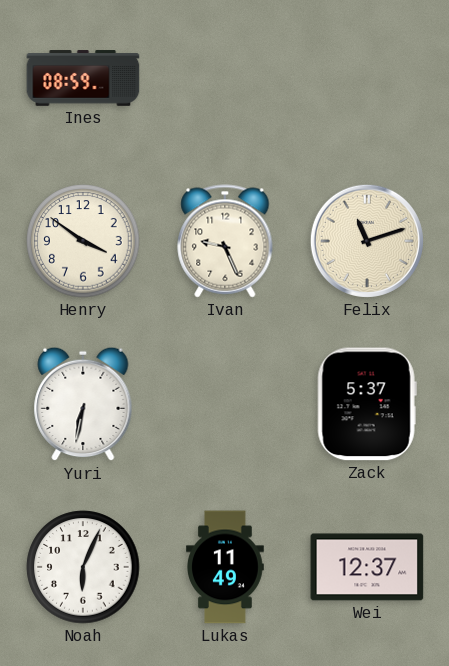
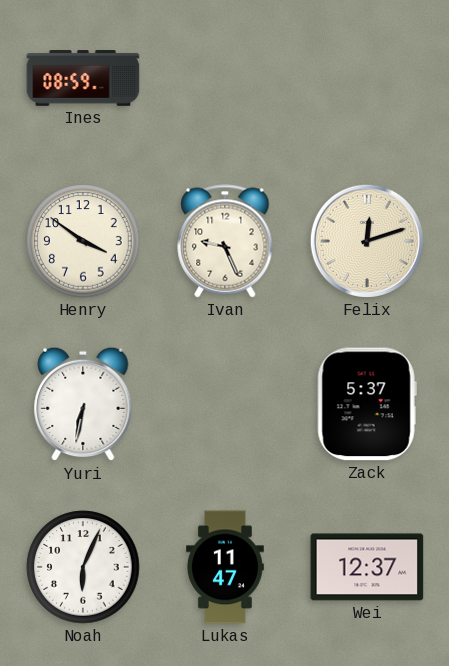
Felix: 11:12 -> 12:12 (367, 241)
Lukas: 11:49 -> 11:47 (226, 567)
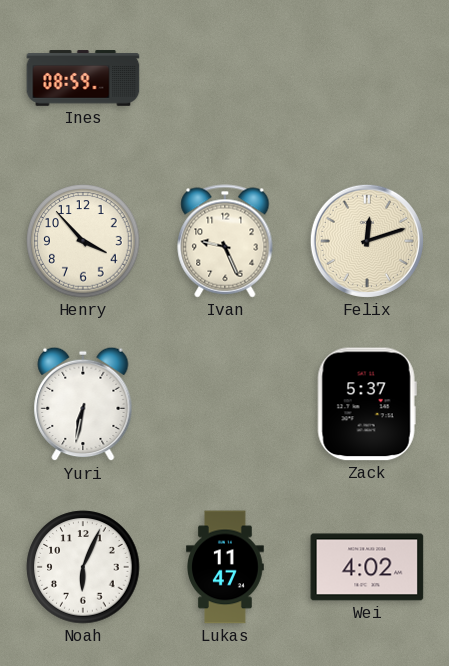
Henry: 3:51 -> 3:53 (83, 241)
Wei: 12:37 -> 4:02 (367, 567)
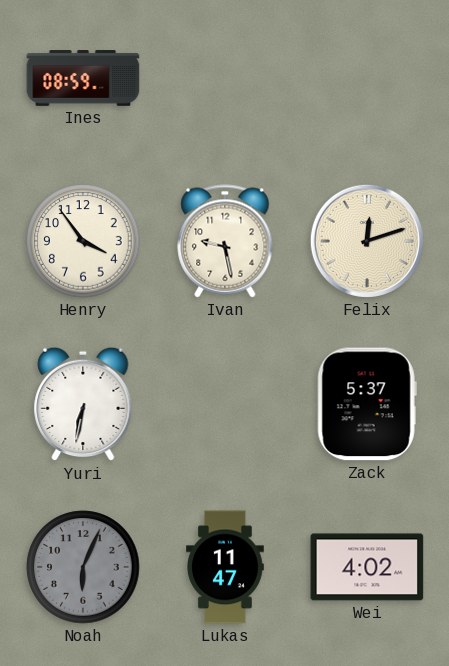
Henry: 3:53 -> 3:54 (83, 241)
Ivan: 9:26 -> 9:28 (225, 241)
Noah dial: white -> grey (83, 567)
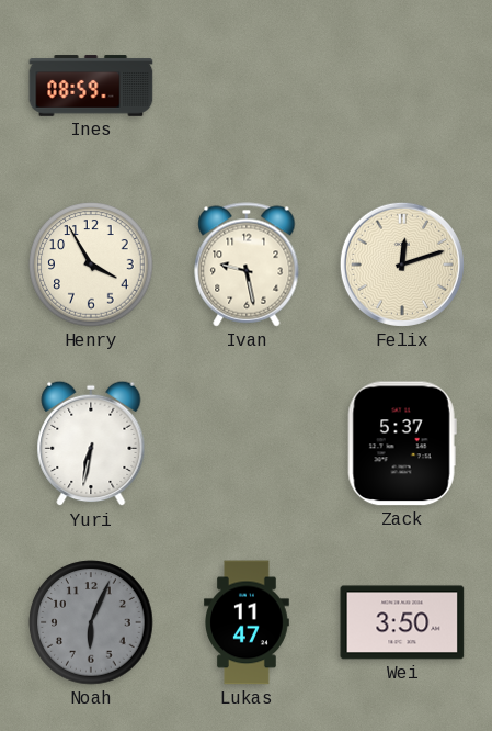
Henry: 3:54 -> 3:55 (91, 265)
Wei: 4:02 -> 3:50 (402, 622)
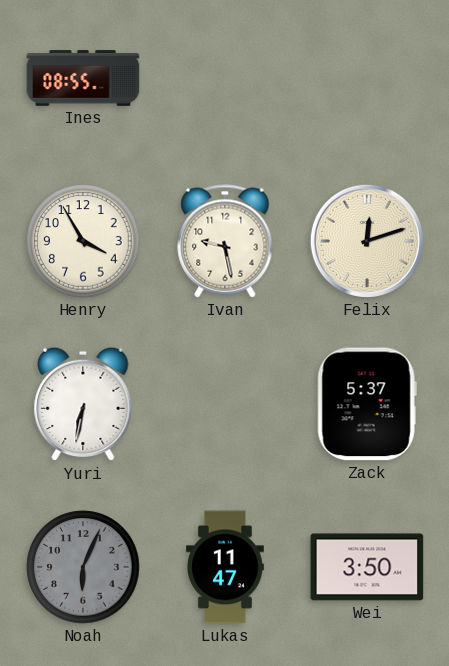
Ines: 08:59 -> 08:55 (83, 78)
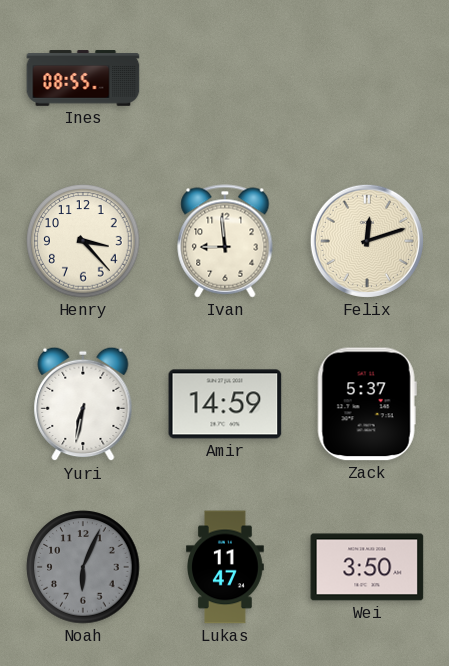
Henry: 3:55 -> 3:23 (83, 241)
Ivan: 9:28 -> 8:59 (225, 241)
Amir: none -> 14:59 (225, 404)
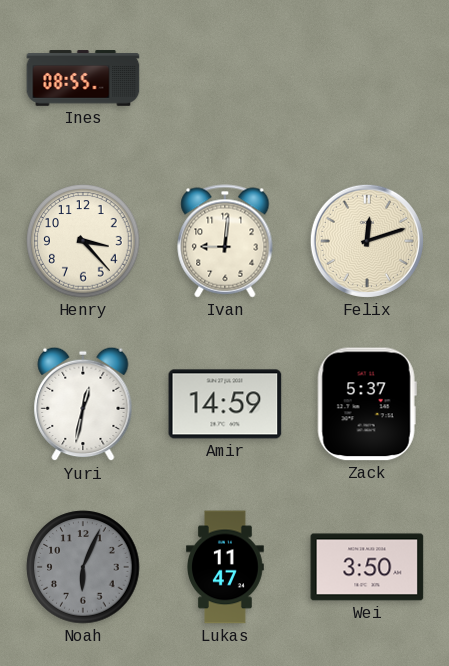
Ivan: 8:59 -> 9:01 (225, 241)
Yuri: 6:32 -> 12:32 (83, 404)
